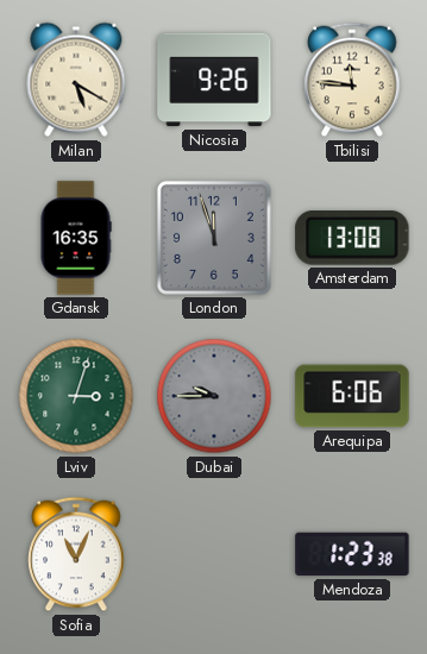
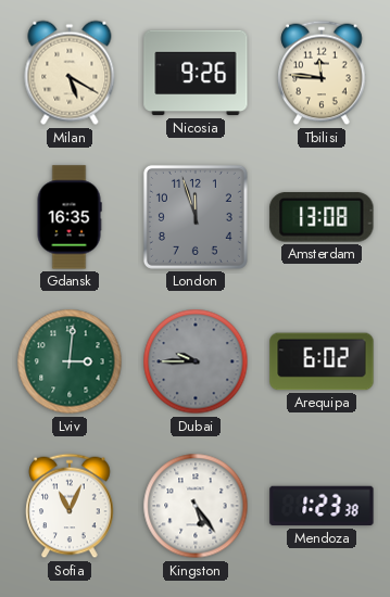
Lviv: 3:03 -> 3:01 (70, 361)
Arequipa: 6:06 -> 6:02 (322, 361)
Kingston: none -> 5:24 (196, 506)
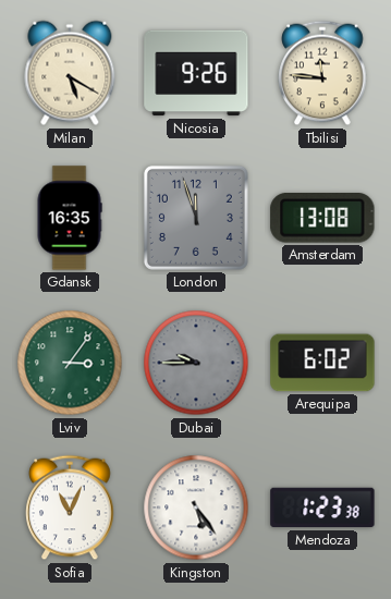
Lviv: 3:01 -> 3:06 (70, 363)
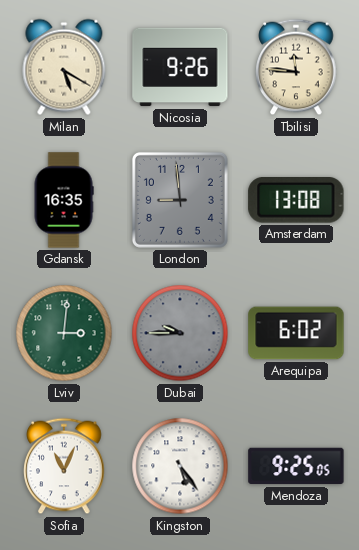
London: 11:57 -> 8:59 (180, 200)
Lviv: 3:06 -> 3:01 (64, 333)
Mendoza: 1:23 -> 9:25 (296, 466)
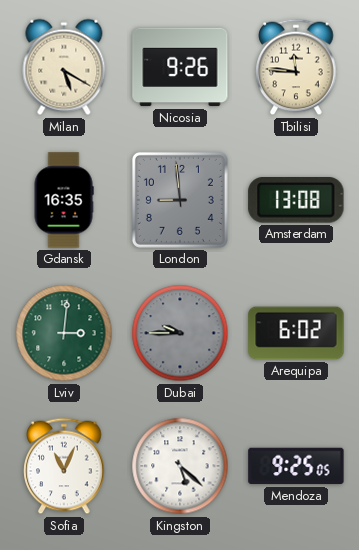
Kingston: 5:24 -> 5:22 (180, 466)
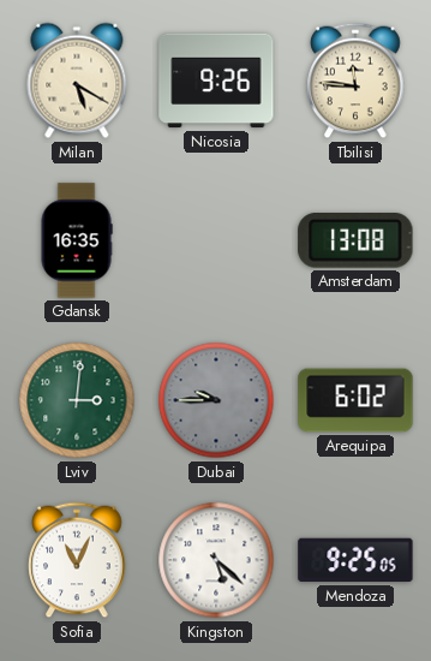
London: 8:59 -> none (180, 200)
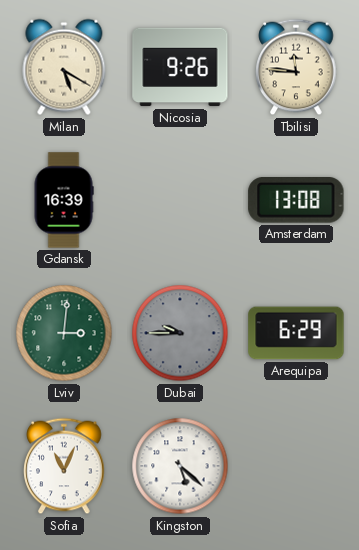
Gdansk: 16:35 -> 16:39 (64, 200)
Arequipa: 6:02 -> 6:29 (296, 333)
Mendoza: 9:25 -> none (355, 560)
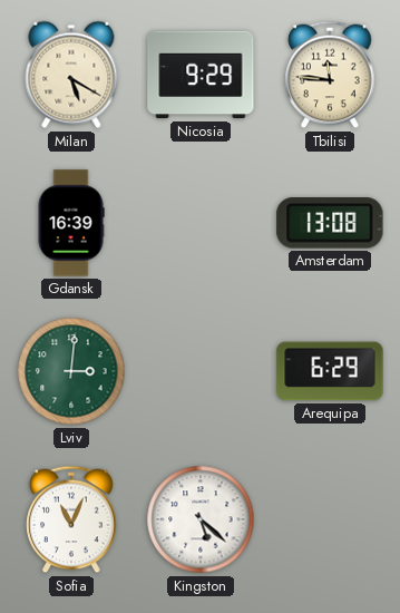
Nicosia: 9:26 -> 9:29 (201, 75)
Dubai: 9:45 -> none (180, 333)
